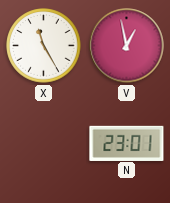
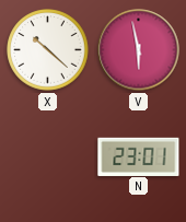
X: 11:25 -> 10:22 (48, 50)
V: 12:58 -> 5:58 (139, 50)
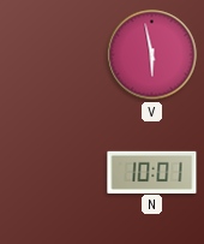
X: 10:22 -> none (48, 50)
N: 23:01 -> 10:01 (152, 172)
